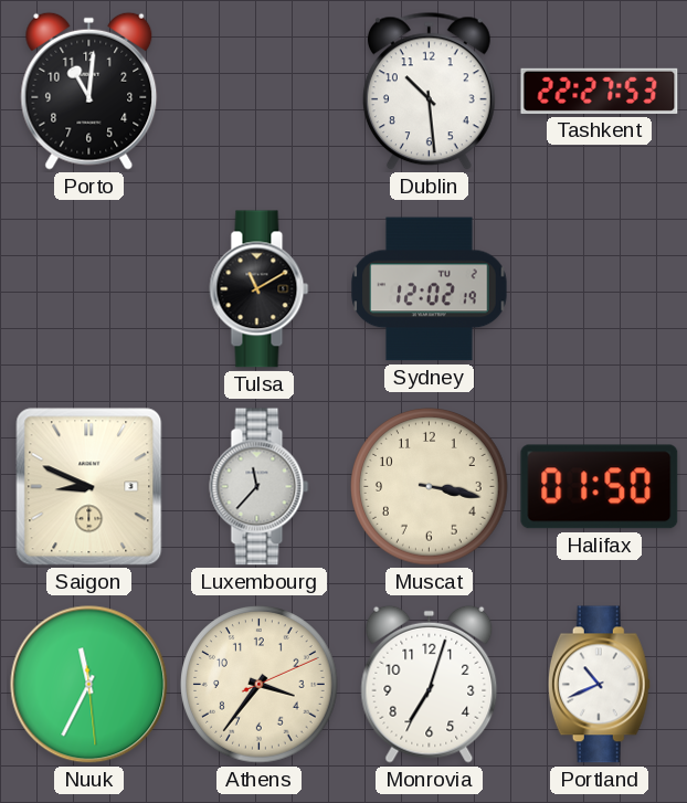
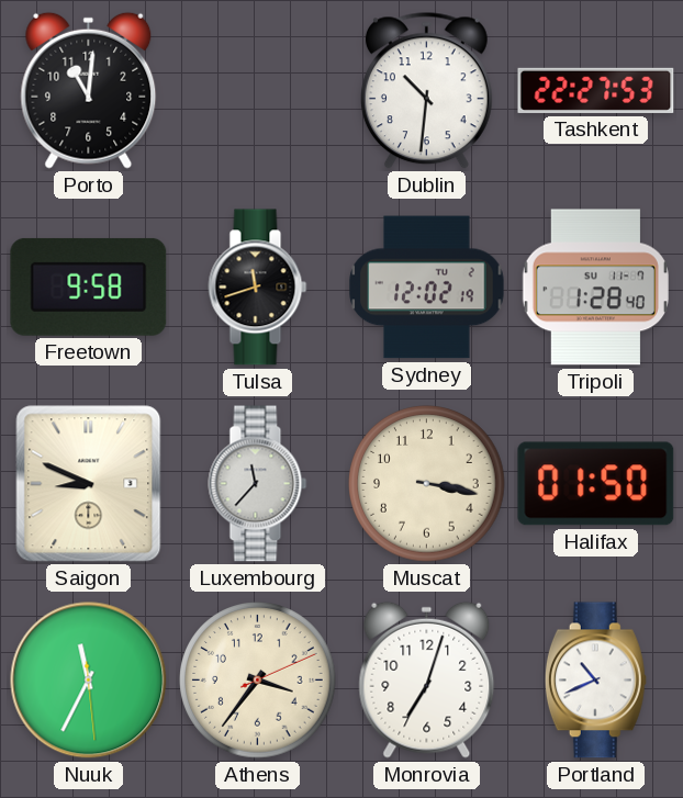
Dublin: 10:29 -> 10:31 (426, 91)
Freetown: none -> 9:58 (89, 286)
Tulsa: 11:10 -> 11:42 (258, 288)
Tripoli: none -> 1:28 (595, 288)
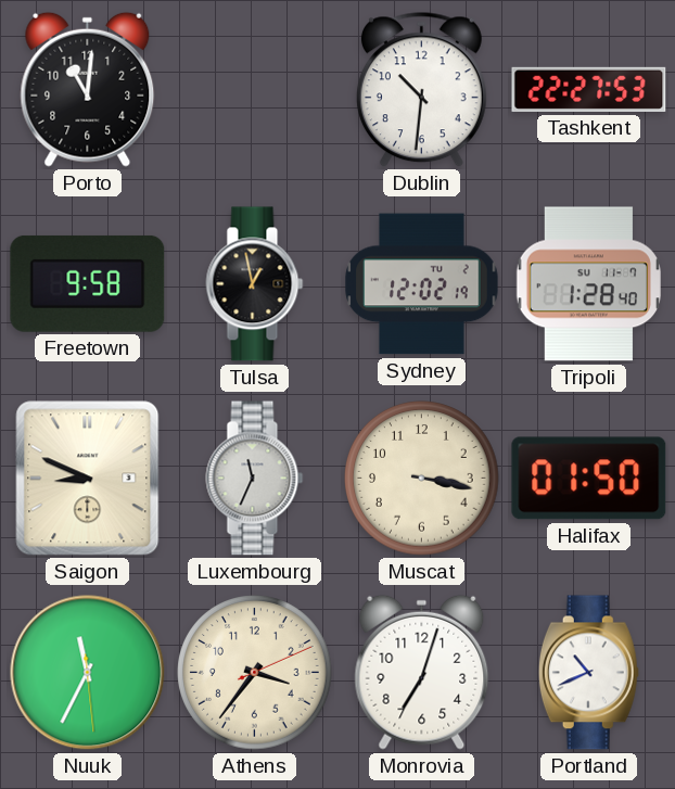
Tulsa: 11:42 -> 12:58 (255, 284)
Luxembourg: 11:37 -> 11:34 (255, 479)
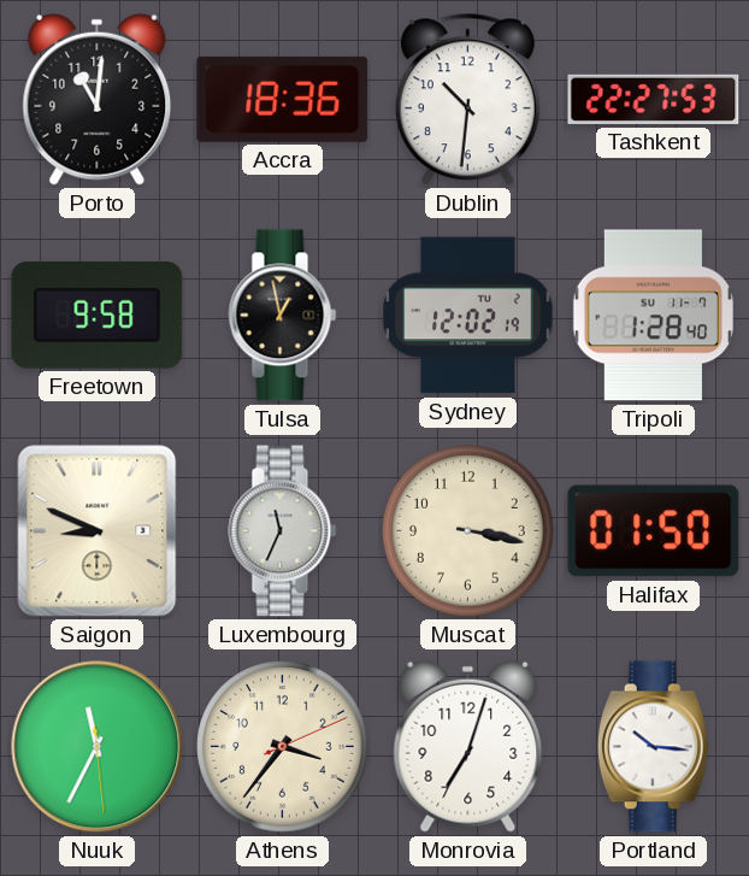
Accra: none -> 18:36 (283, 99)
Portland: 10:41 -> 10:16 (653, 747)
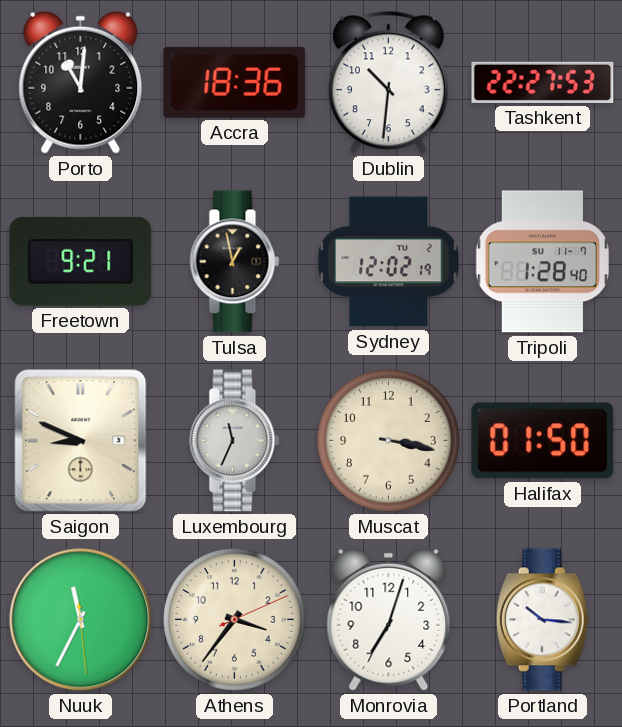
Freetown: 9:58 -> 9:21 (81, 261)
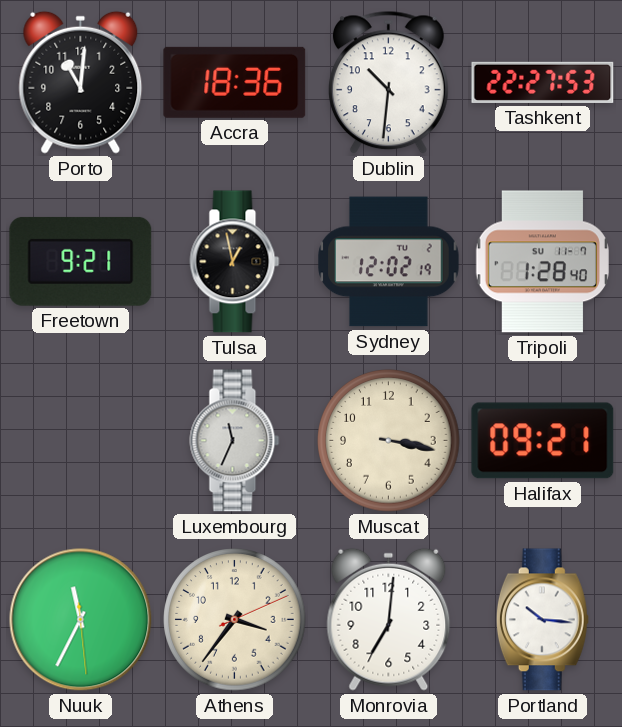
Saigon: 8:49 -> none (81, 441)
Halifax: 01:50 -> 09:21 (543, 441)
Monrovia: 7:03 -> 7:01 (389, 619)
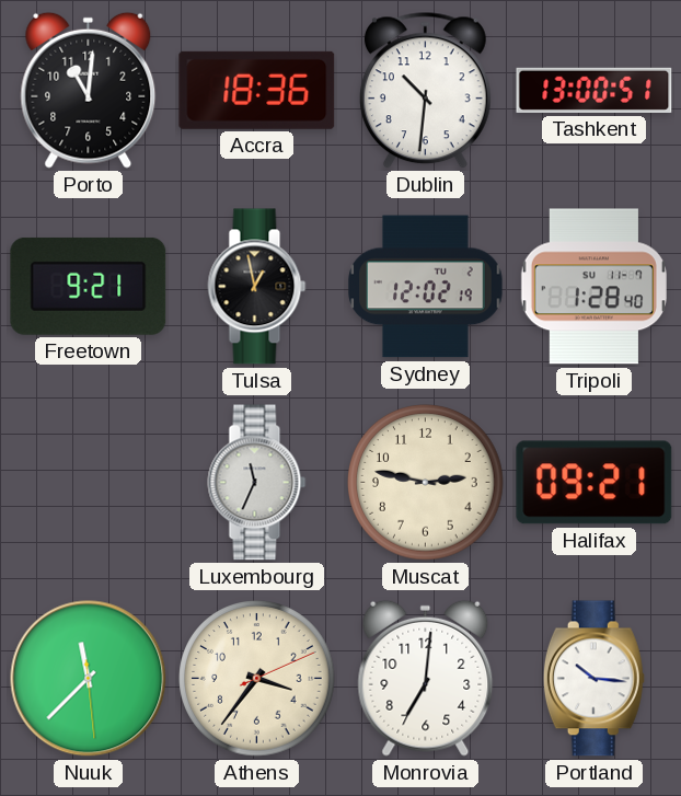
Tashkent: 22:27 -> 13:00 (595, 90)
Muscat: 3:17 -> 2:47 (426, 483)
Nuuk: 11:34 -> 11:37 (89, 679)
